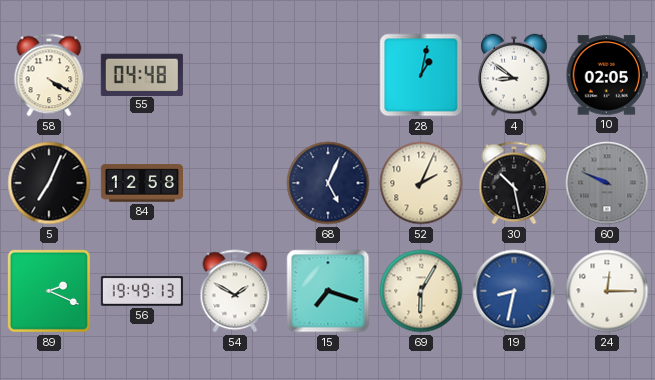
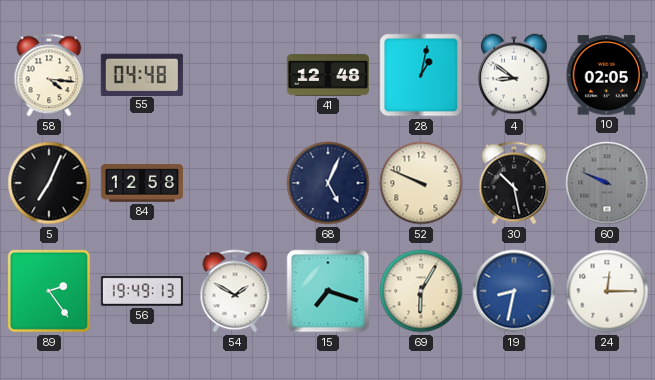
58: 4:20 -> 4:16 (49, 75)
41: none -> 12:48 (328, 75)
52: 2:04 -> 9:49 (421, 183)
89: 2:19 -> 2:24 (49, 291)
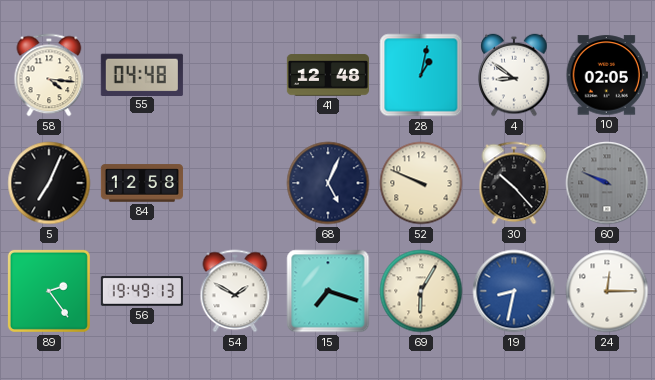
30: 10:28 -> 10:23 (514, 183)
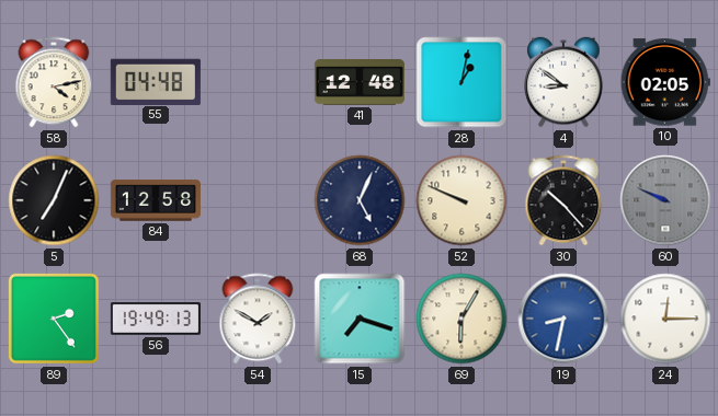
58: 4:16 -> 4:13 (54, 82)
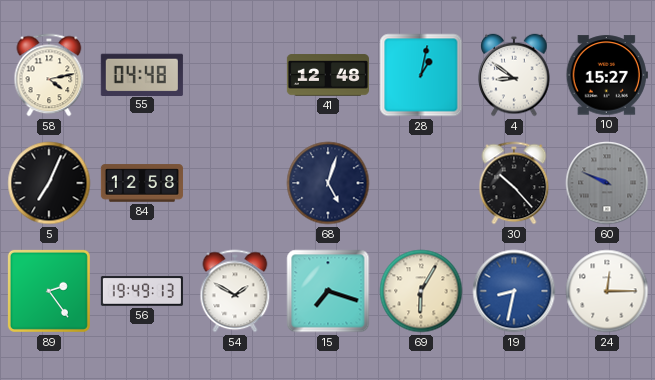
10: 02:05 -> 15:27 (607, 75)
68: 5:04 -> 5:03 (328, 183)
52: 9:49 -> none (461, 200)
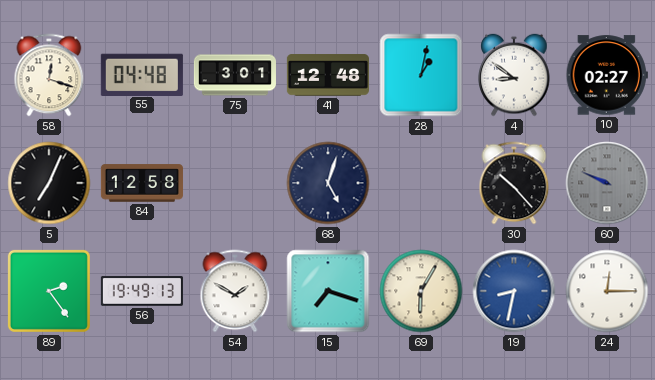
58: 4:13 -> 12:18 (49, 75)
75: none -> 3:01 (235, 75)
10: 15:27 -> 02:27 (607, 75)
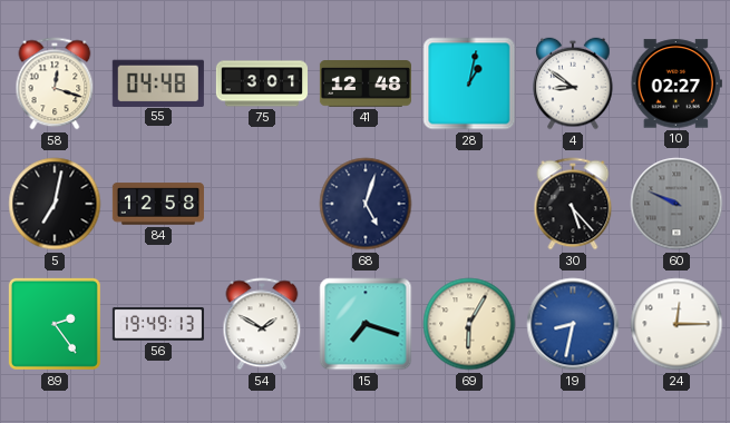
5: 7:04 -> 7:02 (55, 204)
30: 10:23 -> 5:23 (573, 204)
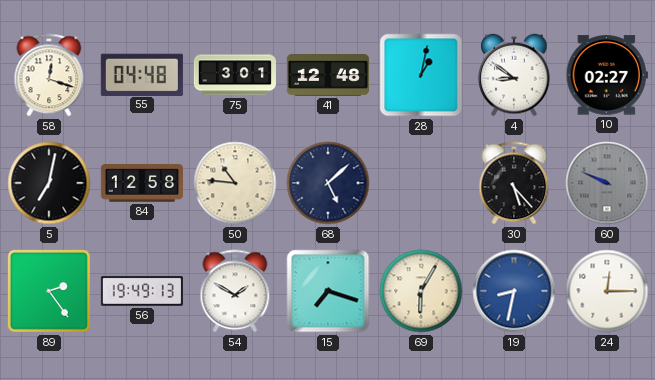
50: none -> 10:46 (235, 183)
68: 5:03 -> 5:08 (328, 183)
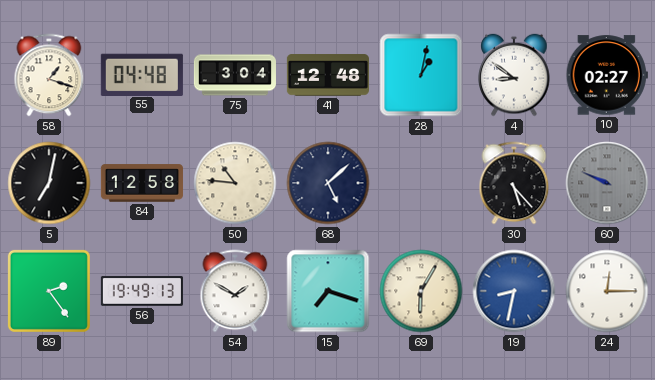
58: 12:18 -> 1:18 (49, 75)
75: 3:01 -> 3:04 (235, 75)
